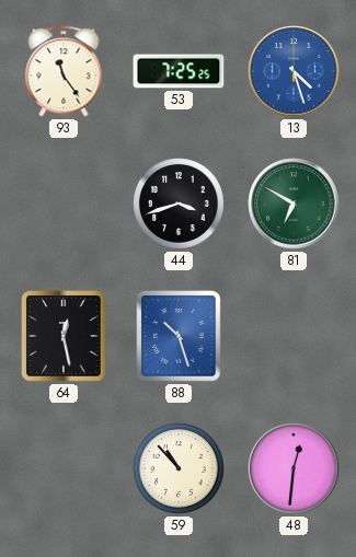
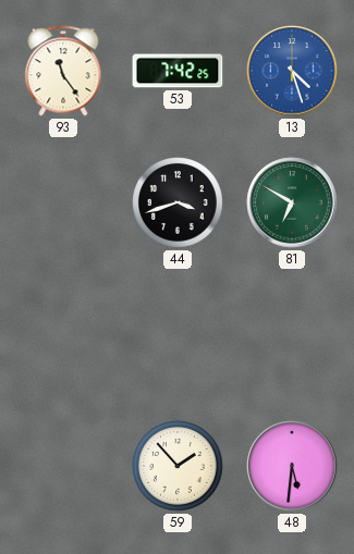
53: 7:25 -> 7:42 (178, 71)
64: 12:28 -> none (64, 336)
88: 10:27 -> none (179, 336)
59: 10:53 -> 1:53 (178, 466)
48: 12:31 -> 5:31 (292, 466)
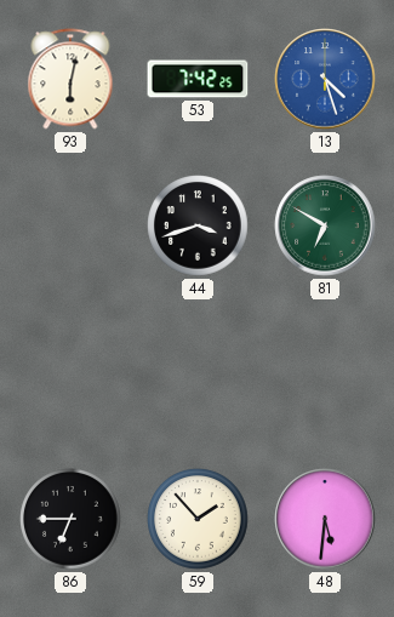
93: 11:24 -> 6:02 (70, 79)
86: none -> 6:45 (70, 519)
